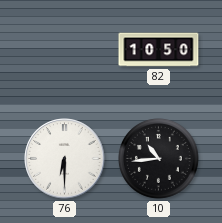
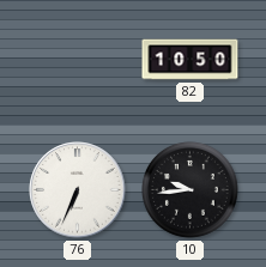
76: 6:30 -> 6:34 (78, 190)
10: 10:44 -> 9:44 (191, 190)
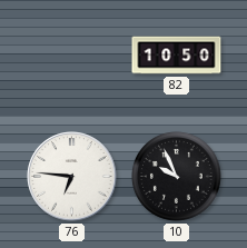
76: 6:34 -> 6:46 (72, 177)
10: 9:44 -> 9:56 (177, 177)
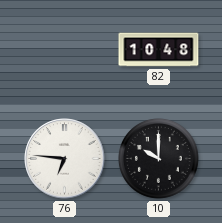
82: 10:50 -> 10:48 (159, 50)
10: 9:56 -> 10:00 (159, 159)
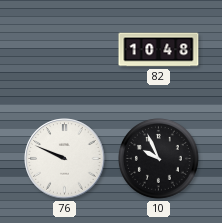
76: 6:46 -> 9:49 (65, 159)
10: 10:00 -> 9:56 (159, 159)
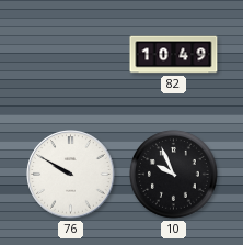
82: 10:48 -> 10:49 (174, 55)
76: 9:49 -> 9:50 (71, 175)
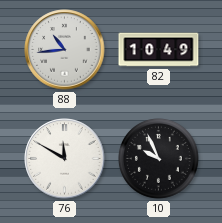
88: none -> 10:44 (65, 50)
76: 9:50 -> 11:50 (65, 159)
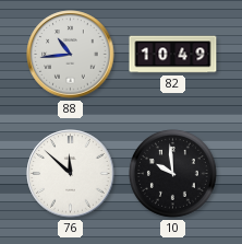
76: 11:50 -> 11:52 (71, 174)
10: 9:56 -> 9:59 (173, 174)
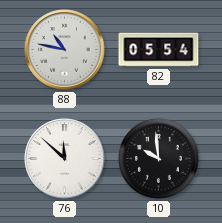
88: 10:44 -> 10:47 (65, 50)
82: 10:49 -> 05:54 (159, 50)
